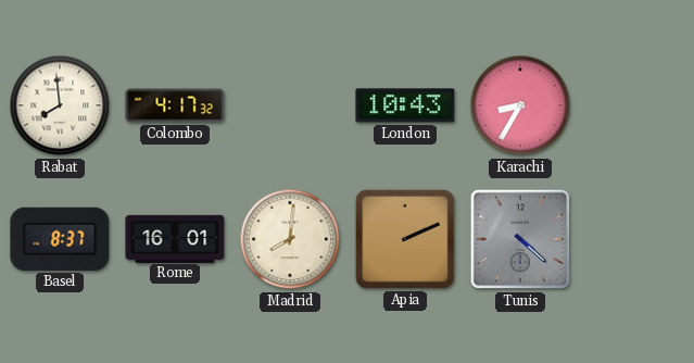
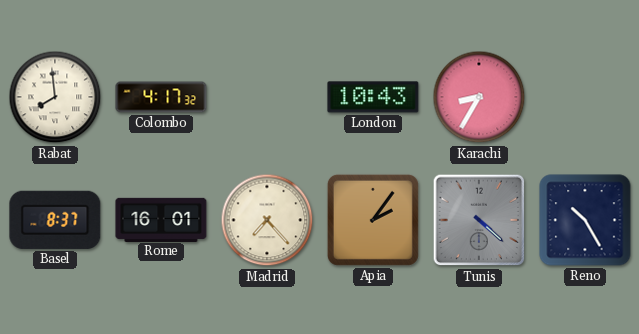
Madrid: 8:01 -> 7:23 (267, 220)
Apia: 2:11 -> 2:06 (373, 220)
Reno: none -> 10:25 (585, 220)
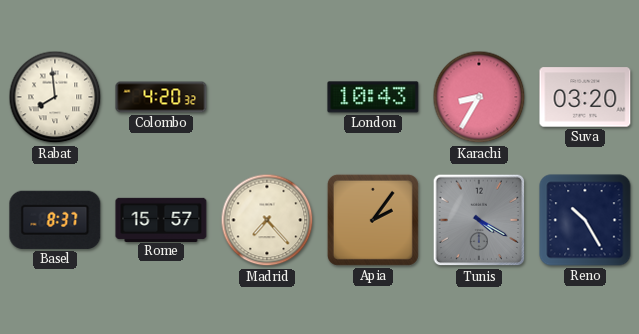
Colombo: 4:17 -> 4:20 (161, 97)
Suva: none -> 03:20 (585, 97)
Rome: 16:01 -> 15:57 (161, 219)
Tunis: 4:22 -> 4:20 (479, 220)
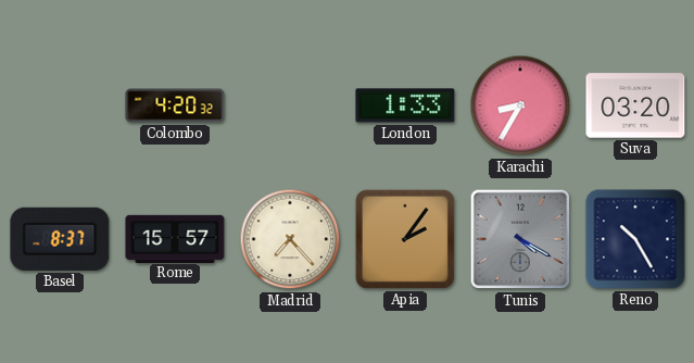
Rabat: 7:59 -> none (55, 97)
London: 10:43 -> 1:33 (405, 105)
